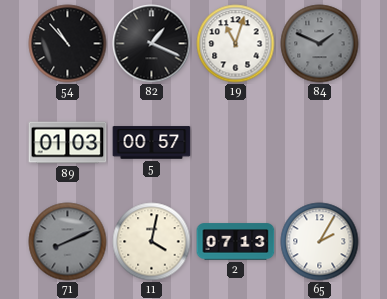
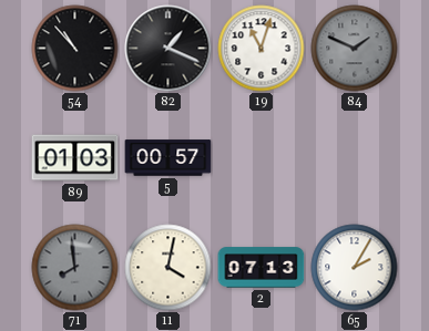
71: 8:11 -> 7:59 (75, 268)
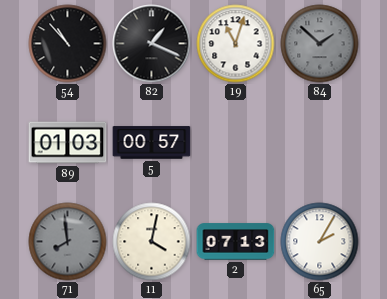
84: 1:49 -> 1:52 (320, 44)
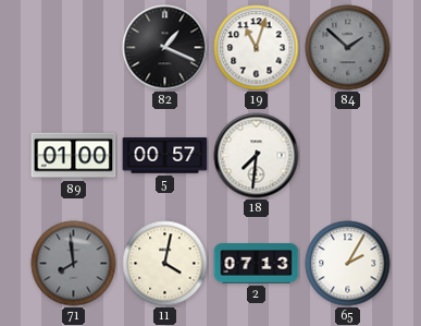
54: 10:53 -> none (68, 44)
89: 01:03 -> 01:00 (74, 156)
18: none -> 7:31 (257, 156)
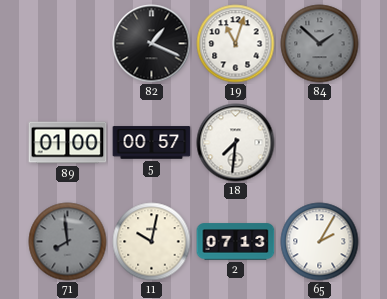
11: 4:02 -> 10:02 (152, 242)
